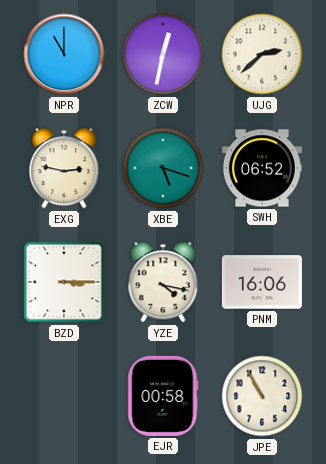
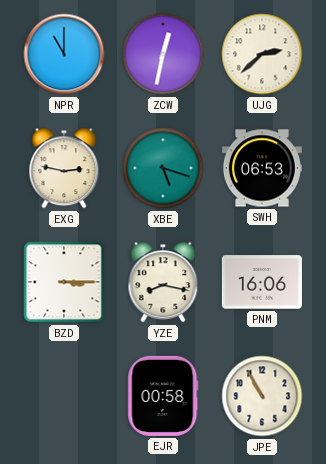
SWH: 06:52 -> 06:53 (262, 168)
YZE: 4:17 -> 8:17 (163, 282)
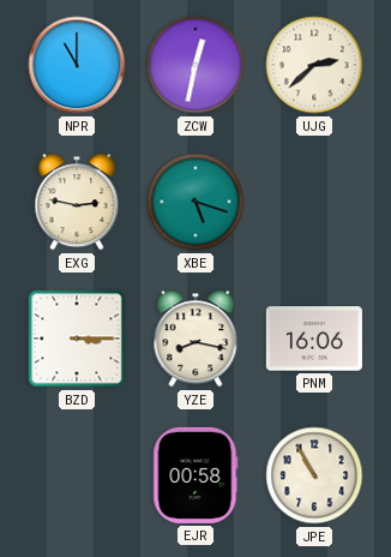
SWH: 06:53 -> none (262, 168)
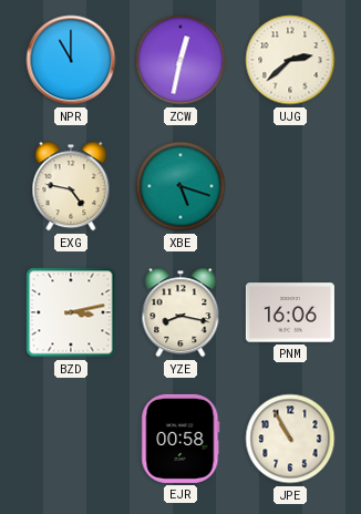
EXG: 2:47 -> 4:47 (71, 186)
BZD: 3:15 -> 3:13 (71, 312)
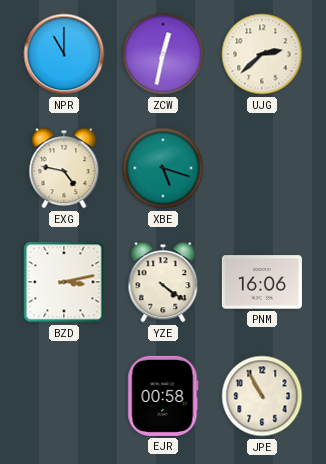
YZE: 8:17 -> 4:21 (163, 282)
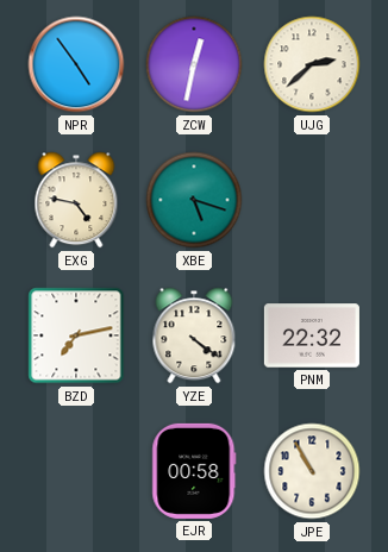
NPR: 11:00 -> 4:54 (76, 64)
BZD: 3:13 -> 7:13 (76, 335)
PNM: 16:06 -> 22:32 (312, 335)
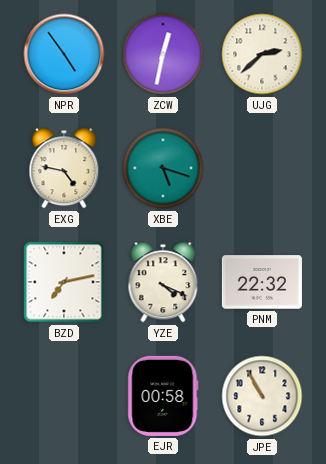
YZE: 4:21 -> 4:19 (163, 282)
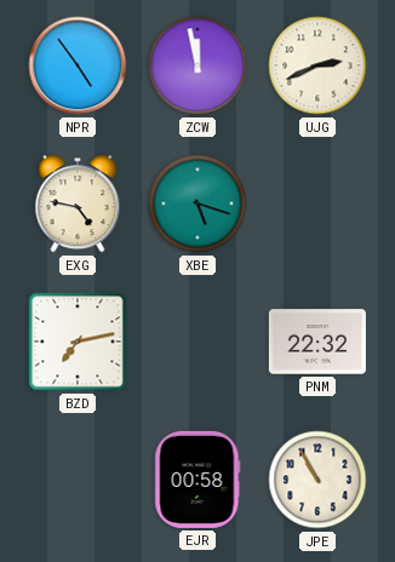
ZCW: 12:32 -> 11:58 (198, 65)
UJG: 2:38 -> 2:41 (317, 65)
YZE: 4:19 -> none (163, 282)
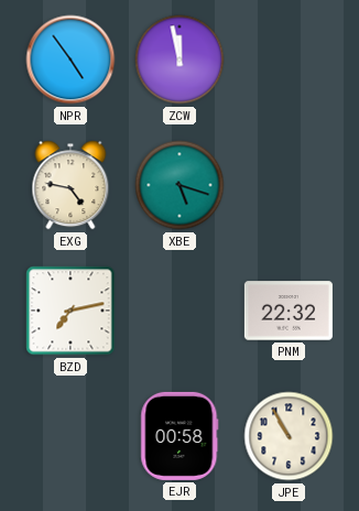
UJG: 2:41 -> none (317, 65)
